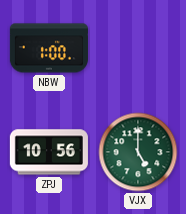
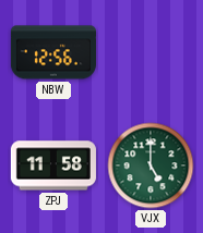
NBW: 1:00 -> 12:56 (53, 52)
ZPJ: 10:56 -> 11:58 (53, 165)
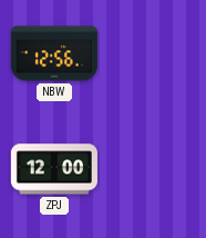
ZPJ: 11:58 -> 12:00 (54, 169)
VJX: 5:00 -> none (151, 165)
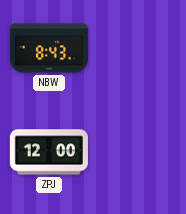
NBW: 12:56 -> 8:43 (49, 48)
